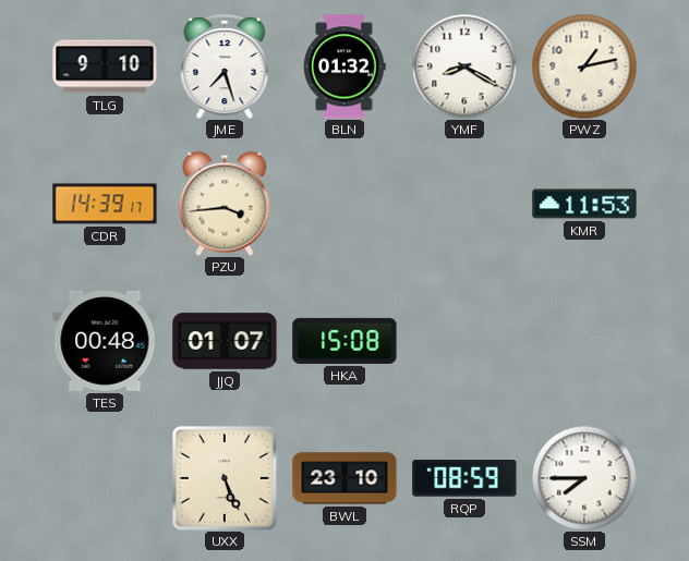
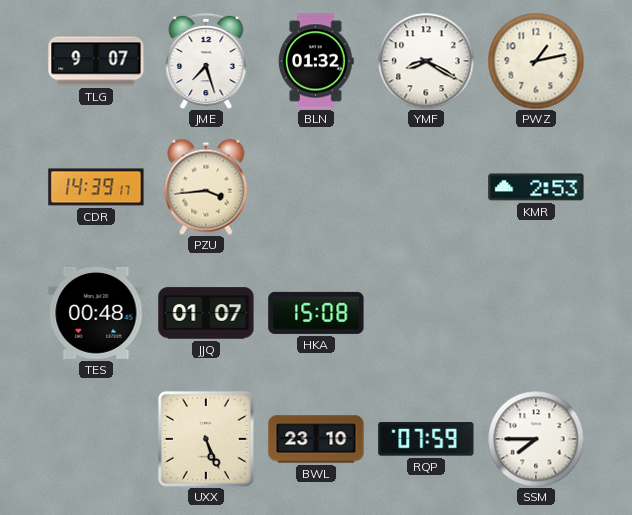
TLG: 9:10 -> 9:07 (96, 61)
KMR: 11:53 -> 2:53 (536, 187)
RQP: 08:59 -> 07:59 (426, 439)
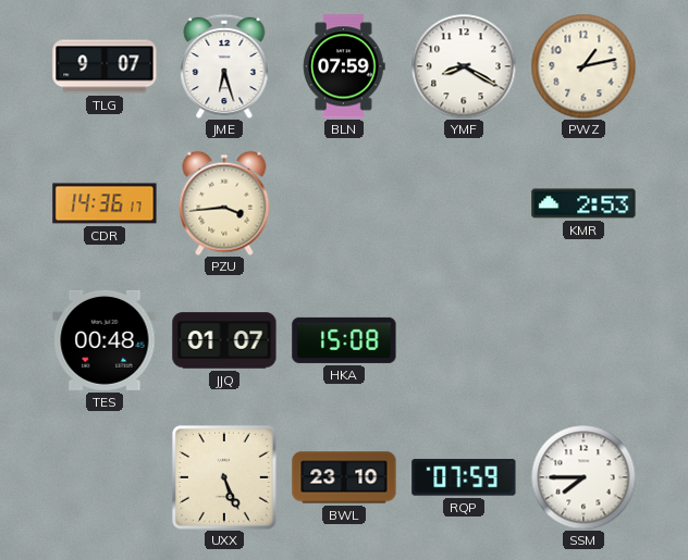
JME: 7:27 -> 6:27 (224, 66)
BLN: 01:32 -> 07:59 (344, 66)
CDR: 14:39 -> 14:36 (105, 203)
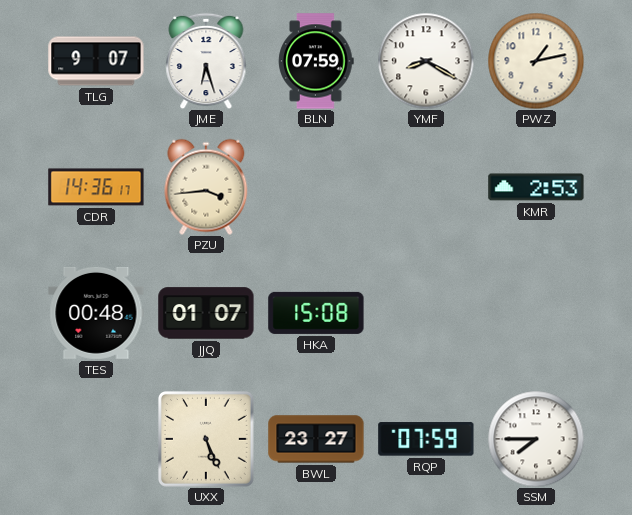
BWL: 23:10 -> 23:27 (316, 439)
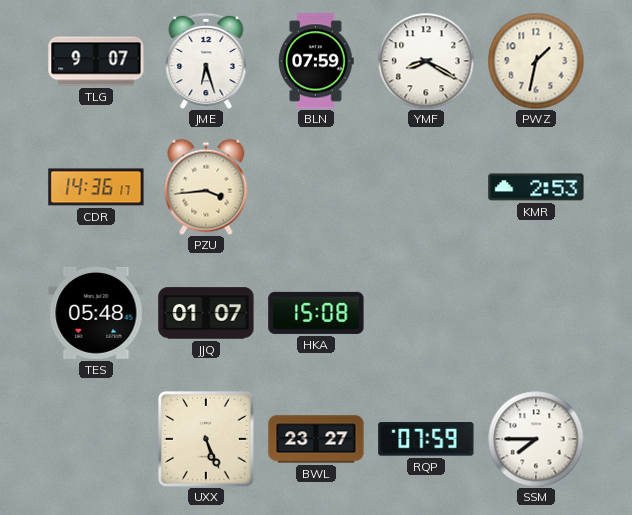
PWZ: 1:13 -> 1:32 (536, 61)
TES: 00:48 -> 05:48 (96, 313)
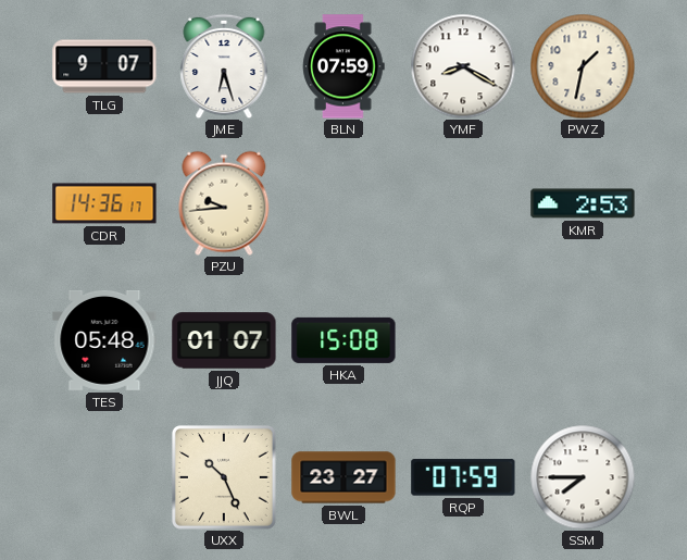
PZU: 3:44 -> 9:44 (224, 203)
UXX: 5:26 -> 10:26 (224, 477)
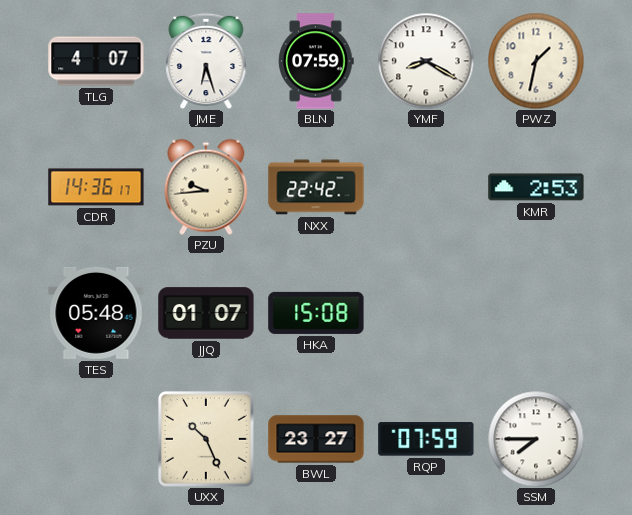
TLG: 9:07 -> 4:07 (96, 61)
NXX: none -> 22:42 (316, 187)
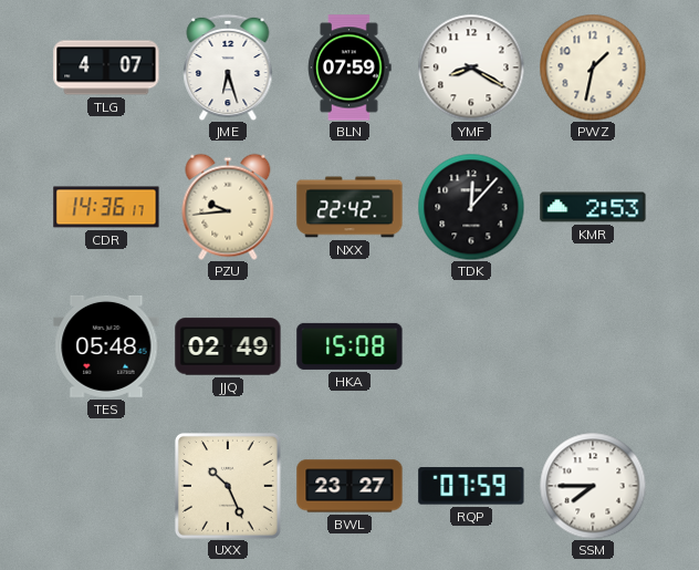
TDK: none -> 12:07 (471, 207)
JJQ: 01:07 -> 02:49 (228, 346)
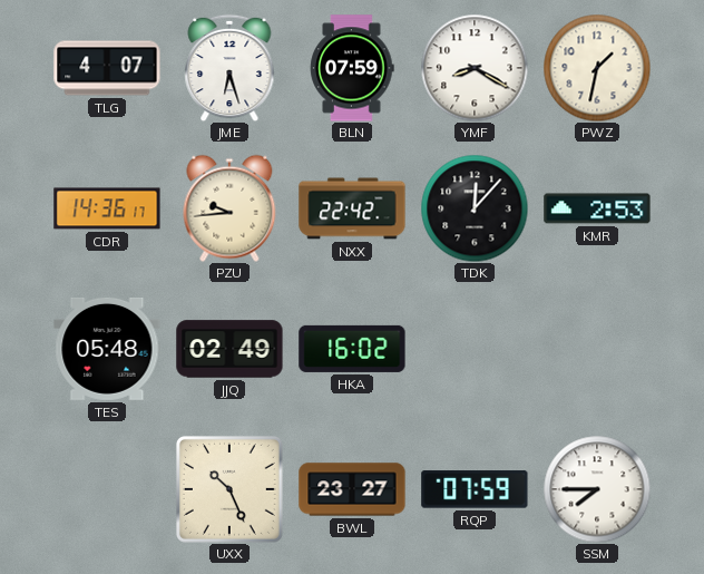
HKA: 15:08 -> 16:02 (352, 349)
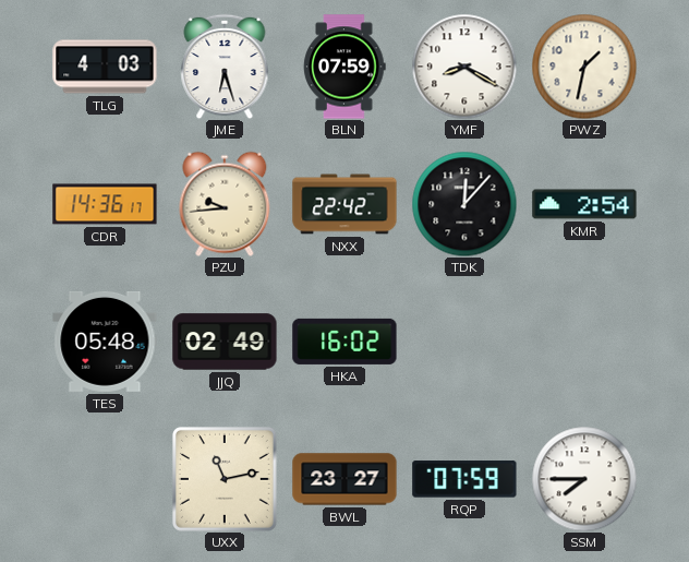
TLG: 4:07 -> 4:03 (105, 67)
KMR: 2:53 -> 2:54 (584, 204)
UXX: 10:26 -> 11:13 (225, 479)
